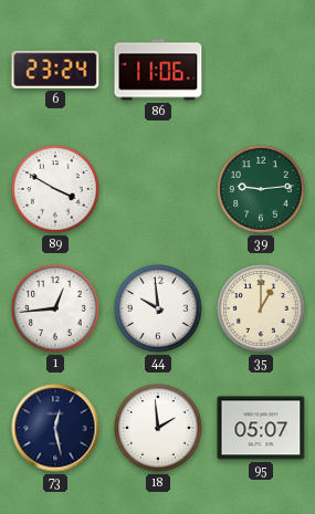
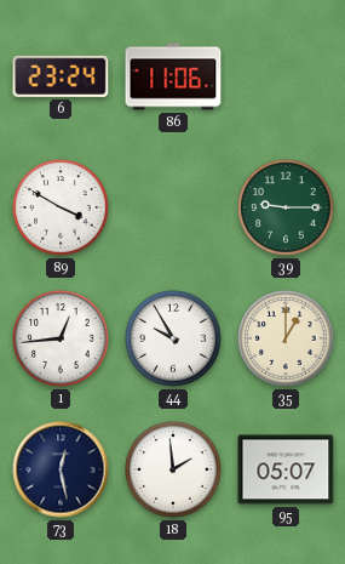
39: 9:14 -> 9:15 (286, 207)
44: 9:59 -> 9:55 (173, 338)
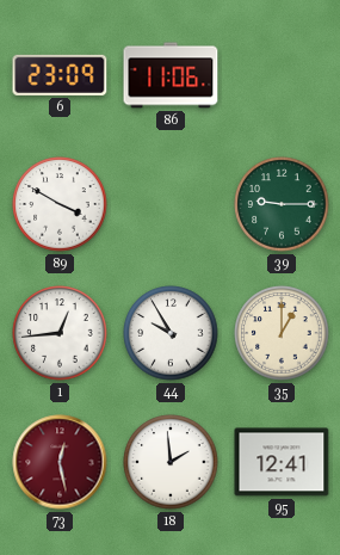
6: 23:24 -> 23:09 (60, 75)
73 dial: navy -> burgundy (60, 462)
95: 05:07 -> 12:41 (282, 462)
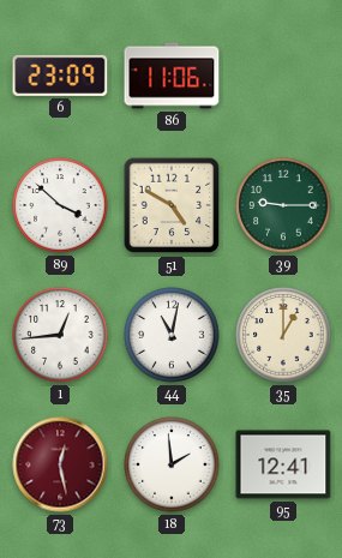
89: 3:50 -> 3:52 (60, 205)
51: none -> 4:50 (172, 205)
44: 9:55 -> 11:02 (172, 335)
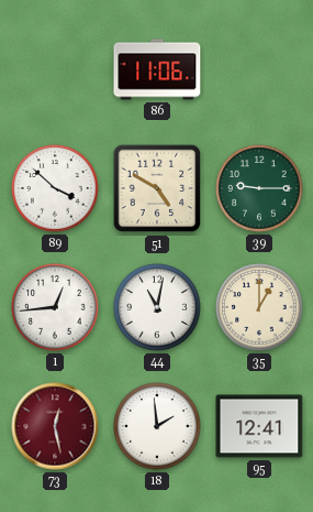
6: 23:09 -> none (60, 76)
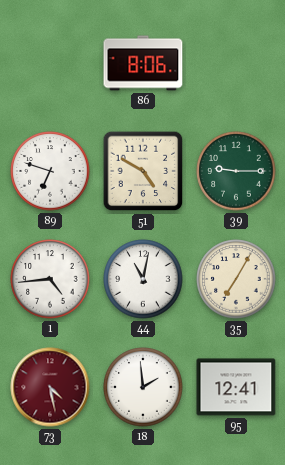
86: 11:06 -> 8:06 (143, 63)
89: 3:52 -> 6:48 (50, 171)
1: 12:44 -> 4:44 (50, 279)
35: 1:00 -> 7:05 (236, 279)
73: 12:28 -> 4:28 (50, 387)
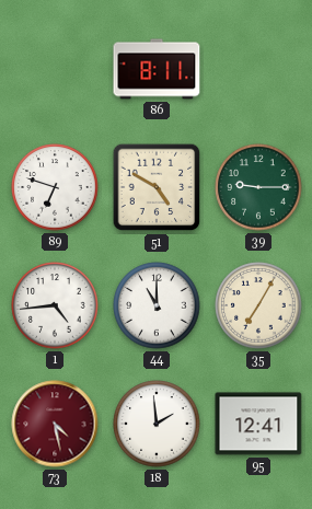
86: 8:06 -> 8:11 (157, 69)
44: 11:02 -> 11:00 (157, 305)
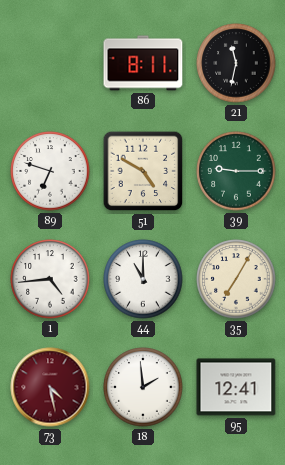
21: none -> 11:32 (236, 63)
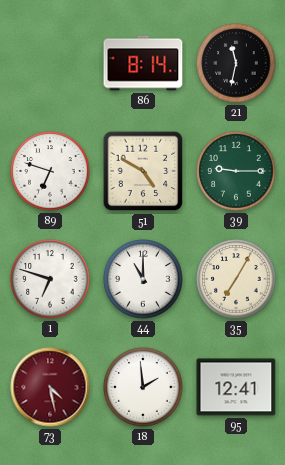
86: 8:11 -> 8:14 (143, 63)
1: 4:44 -> 6:48 (50, 279)
